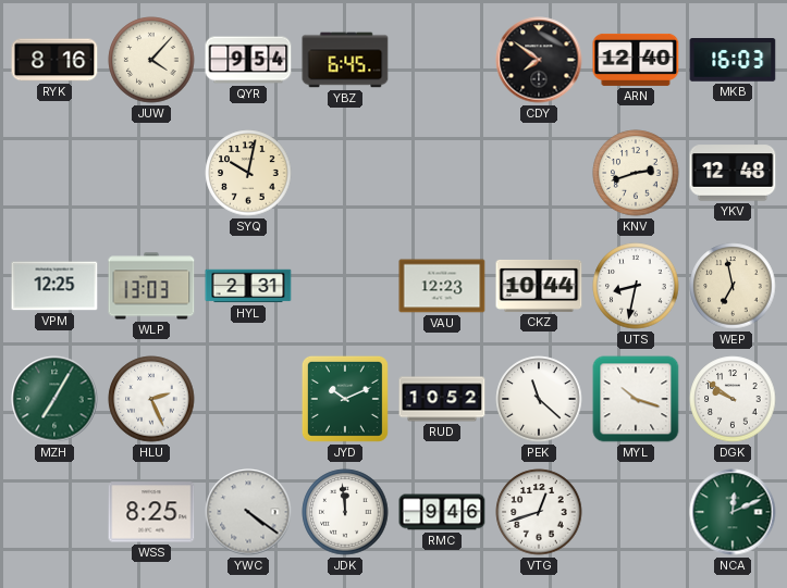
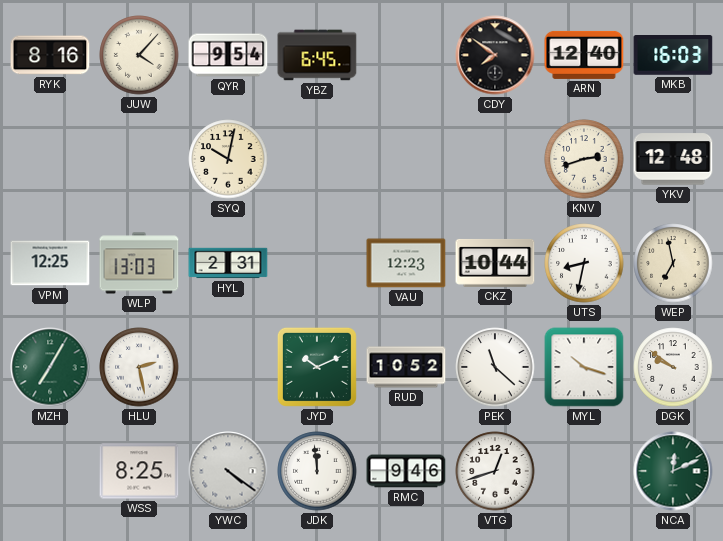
HLU: 2:26 -> 2:28 (139, 367)
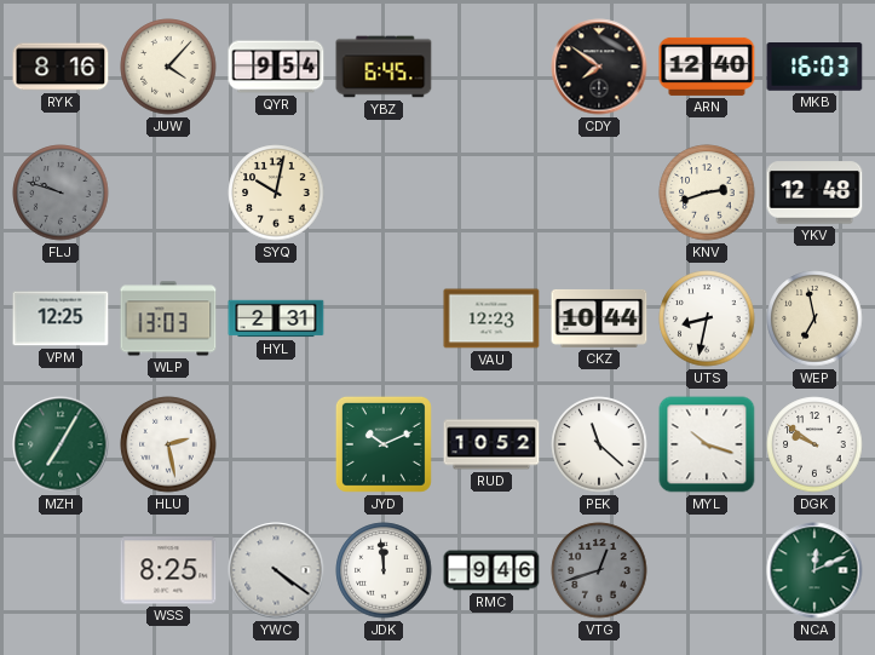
FLJ: none -> 9:48 (61, 193)
VTG dial: white -> grey (599, 570)
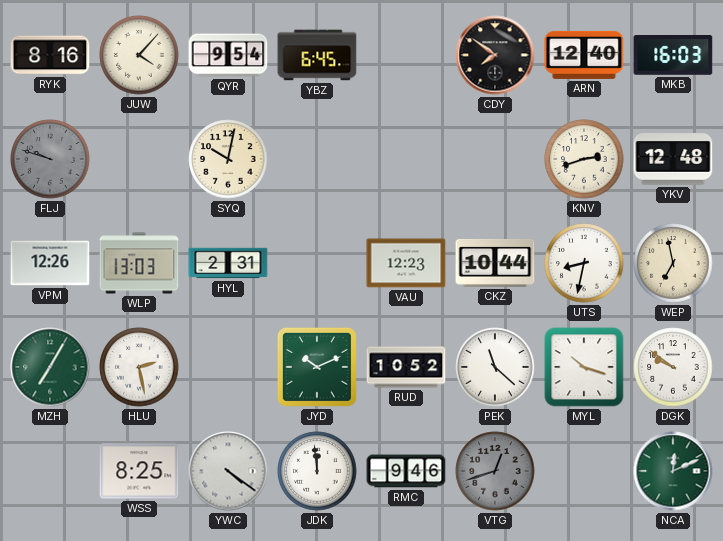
VPM: 12:25 -> 12:26 (50, 263)
